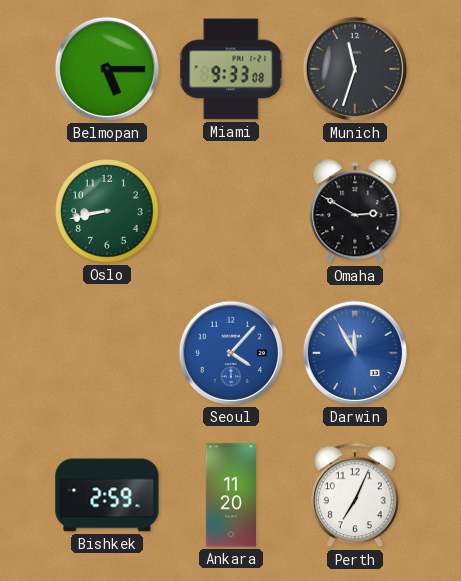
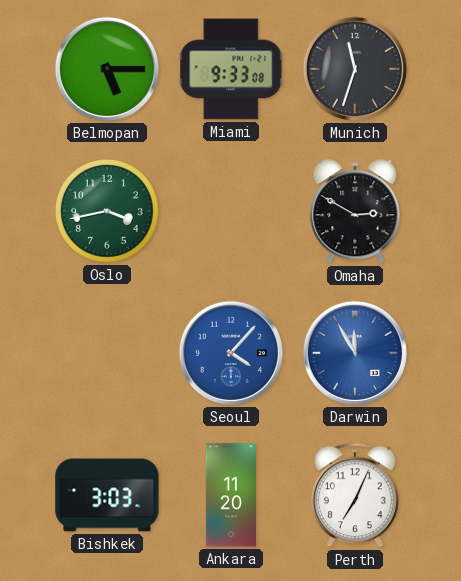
Oslo: 8:43 -> 3:43 (108, 212)
Bishkek: 2:59 -> 3:03 (107, 495)
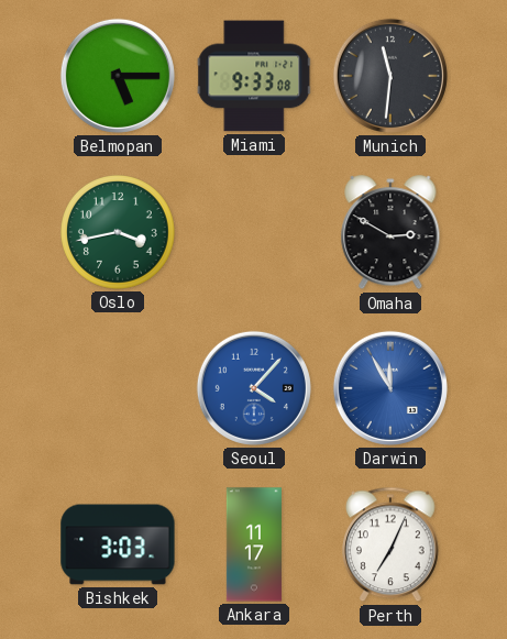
Munich: 11:33 -> 11:31 (390, 76)
Ankara: 11:20 -> 11:17 (254, 544)
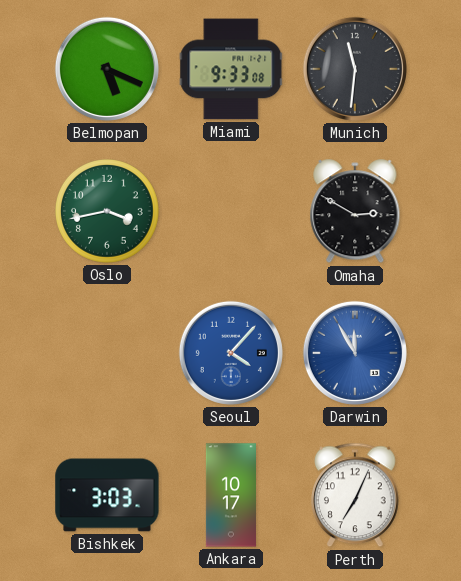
Belmopan: 5:15 -> 5:19 (107, 69)
Ankara: 11:17 -> 10:17 (231, 495)
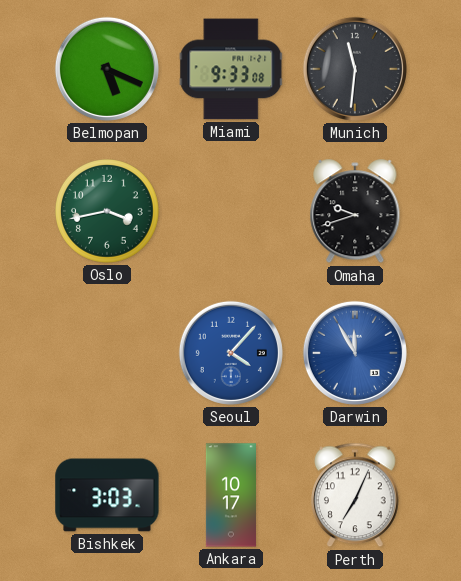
Omaha: 2:50 -> 9:42 (355, 212)
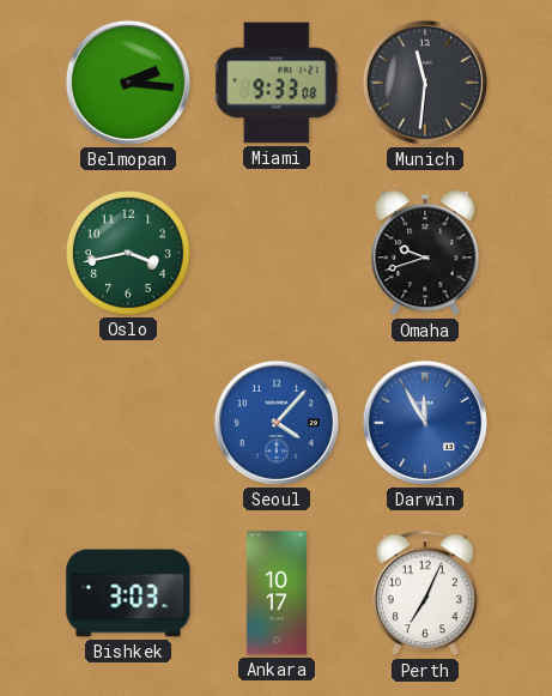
Belmopan: 5:19 -> 2:16 (128, 83)
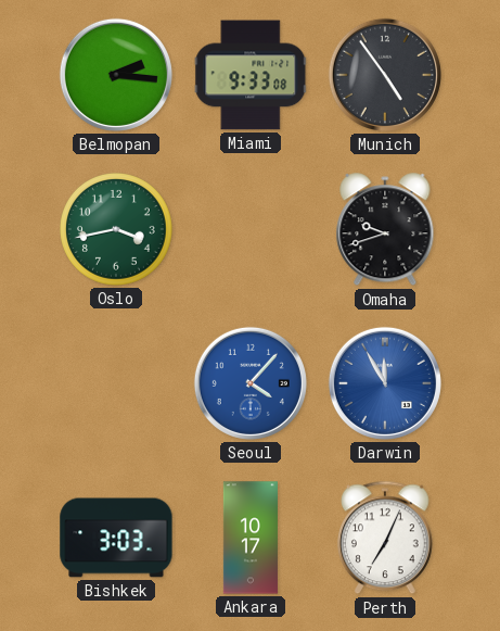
Munich: 11:31 -> 4:54 (385, 75)
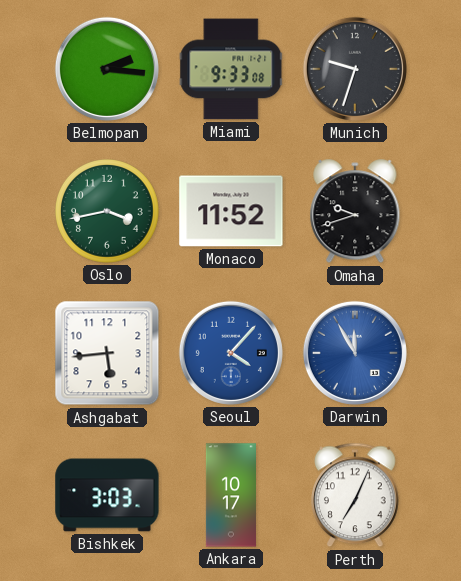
Munich: 4:54 -> 9:33 (355, 69)
Monaco: none -> 11:52 (231, 211)
Ashgabat: none -> 5:44 (107, 353)
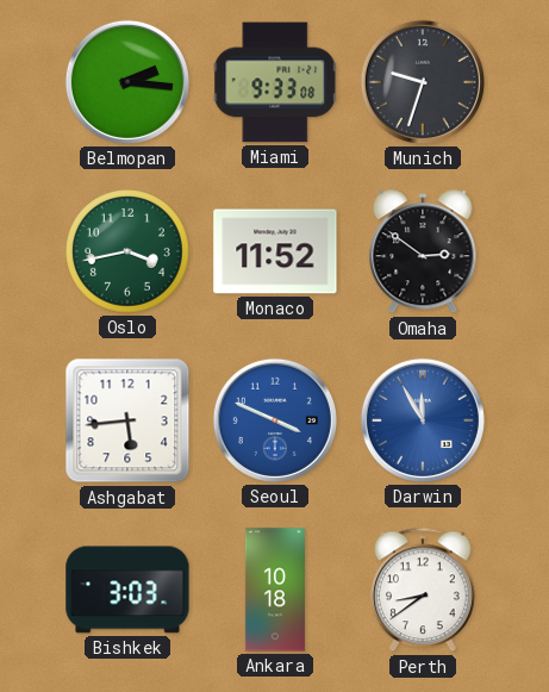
Omaha: 9:42 -> 2:51 (423, 253)
Seoul: 4:07 -> 3:49 (275, 420)
Ankara: 10:17 -> 10:18 (275, 590)
Perth: 7:04 -> 8:39 (424, 590)
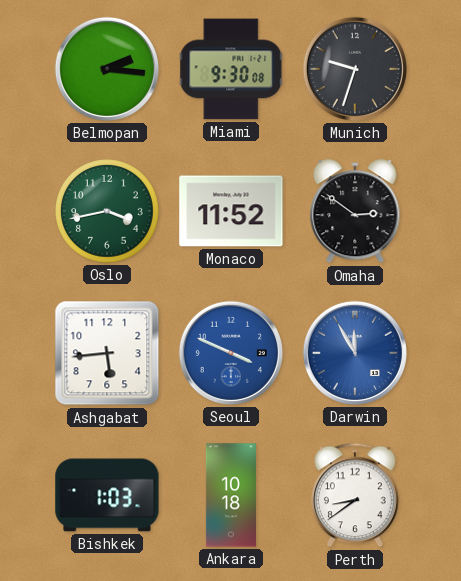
Miami: 9:33 -> 9:30 (231, 69)
Bishkek: 3:03 -> 1:03 (107, 495)
